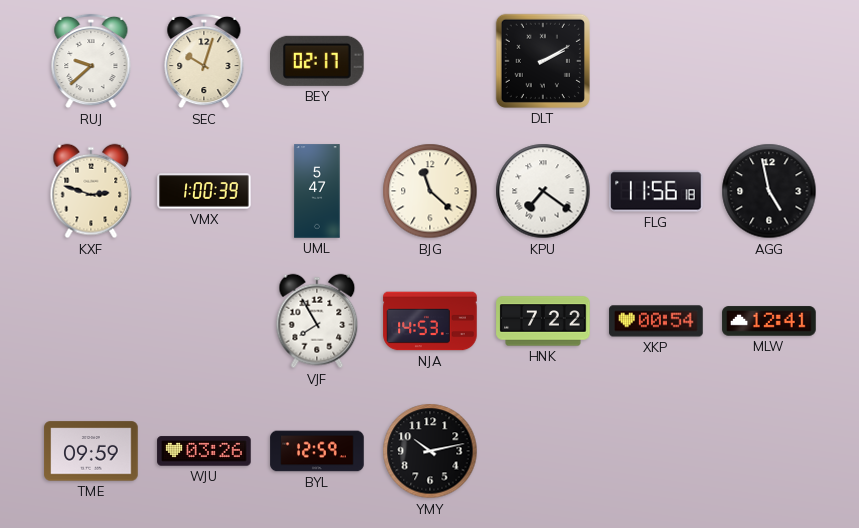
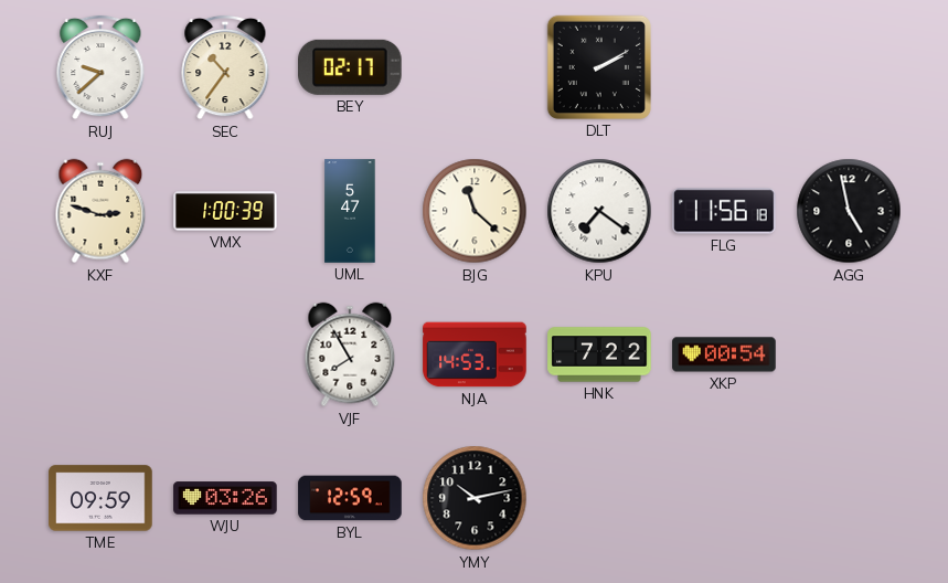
SEC: 10:03 -> 10:36 (225, 67)
MLW: 12:41 -> none (769, 321)
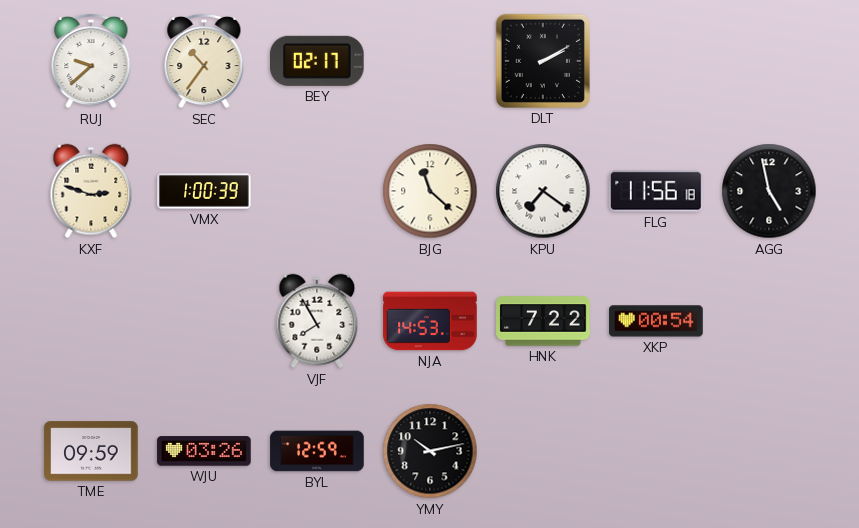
UML: 5:47 -> none (350, 211)
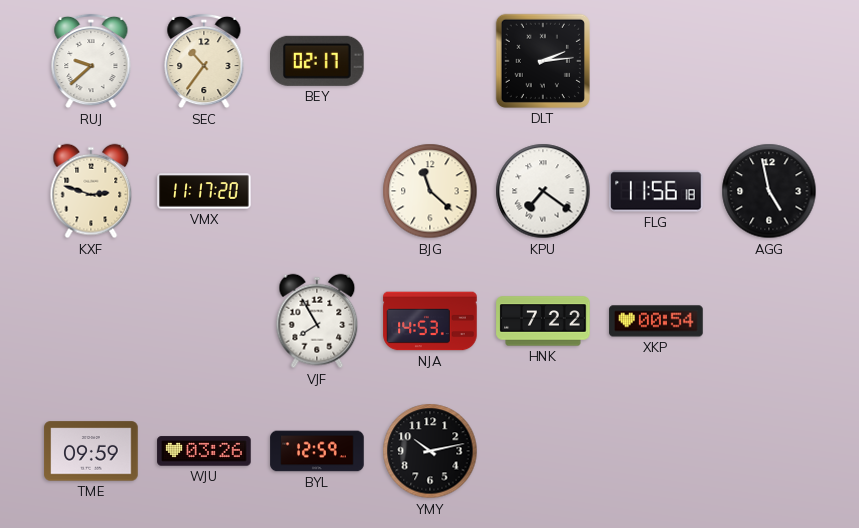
DLT: 2:10 -> 2:14 (543, 61)
VMX: 1:00 -> 11:17 (204, 191)
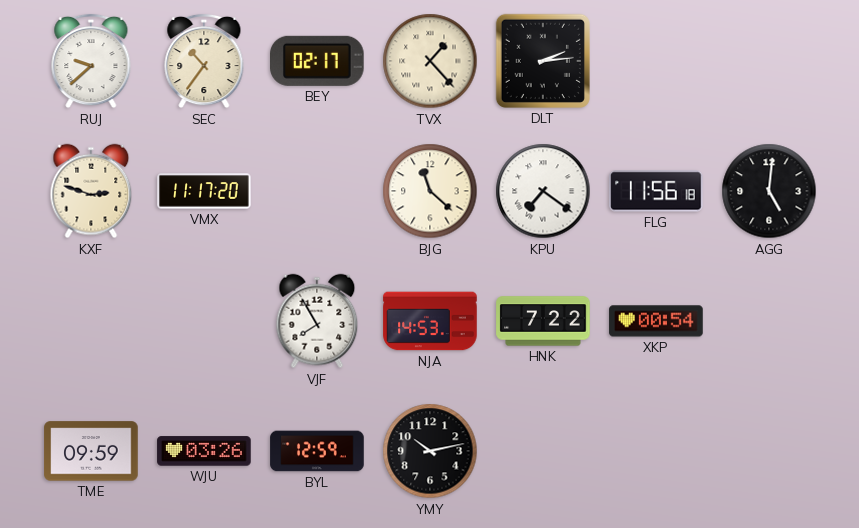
TVX: none -> 1:23 (430, 61)
AGG: 4:58 -> 5:01 (769, 191)
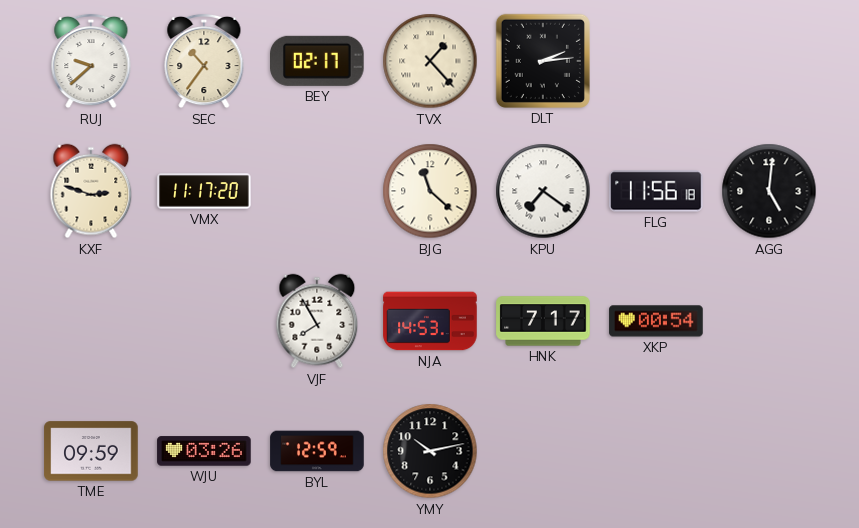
HNK: 7:22 -> 7:17 (543, 321)
